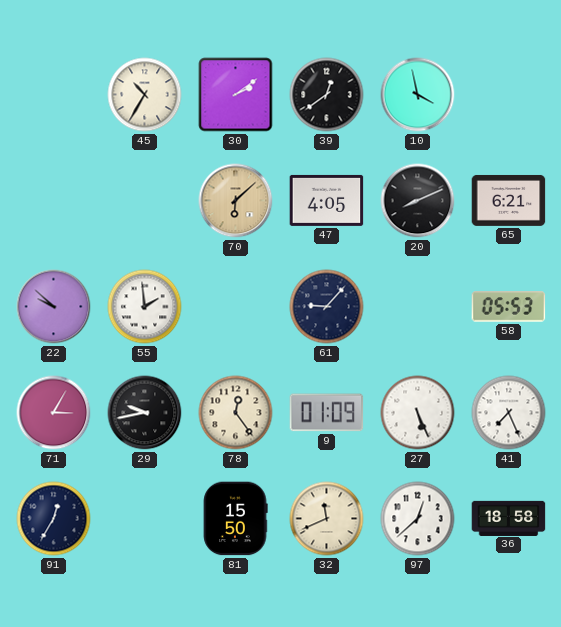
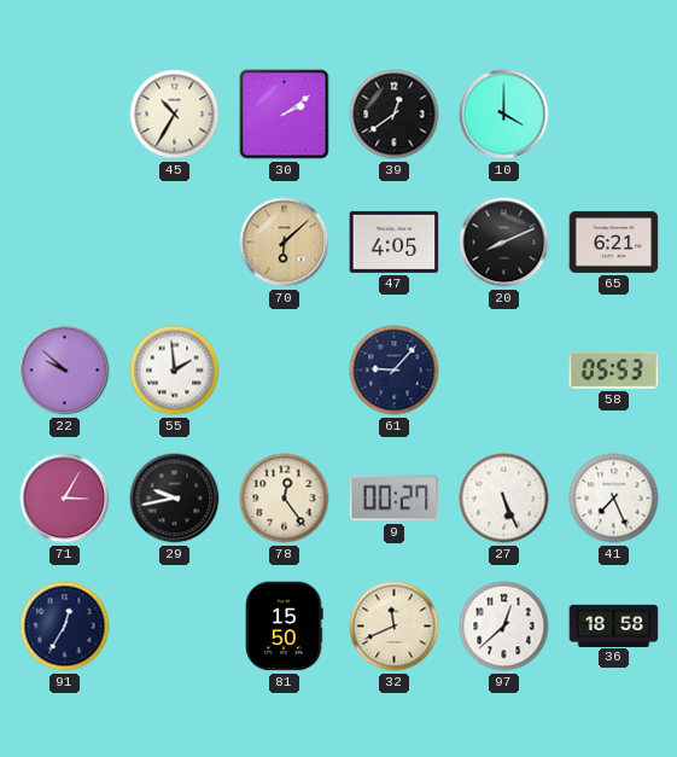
10: 3:58 -> 4:00 (504, 115)
9: 01:09 -> 00:27 (395, 499)
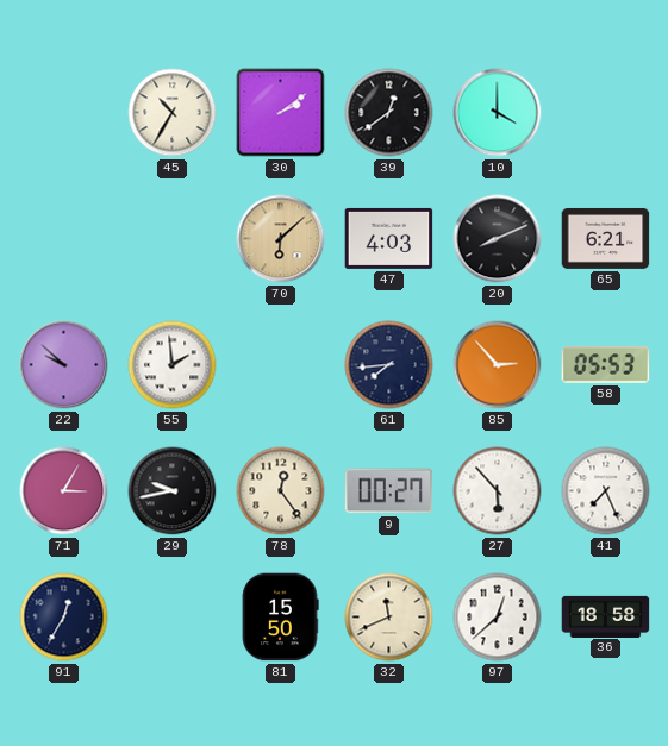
47: 4:05 -> 4:03 (389, 238)
61: 9:07 -> 7:44 (389, 365)
85: none -> 2:53 (498, 365)
27: 5:26 -> 5:53 (498, 491)
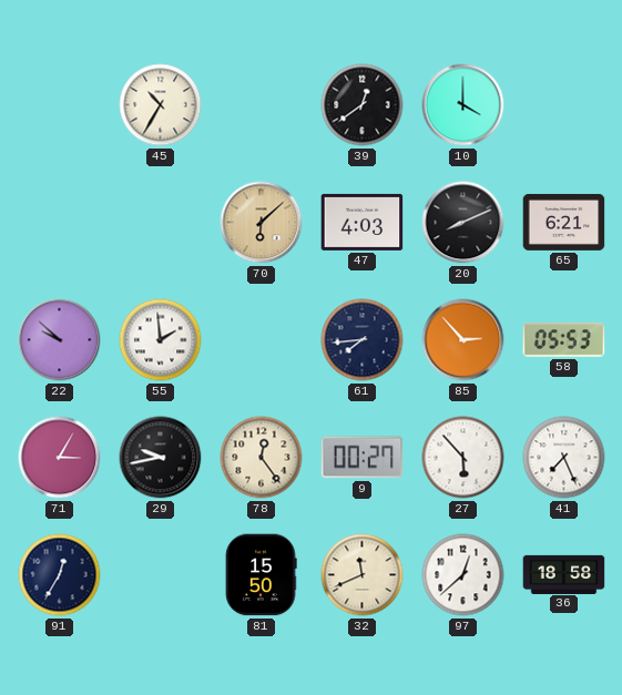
30: 2:09 -> none (281, 113)
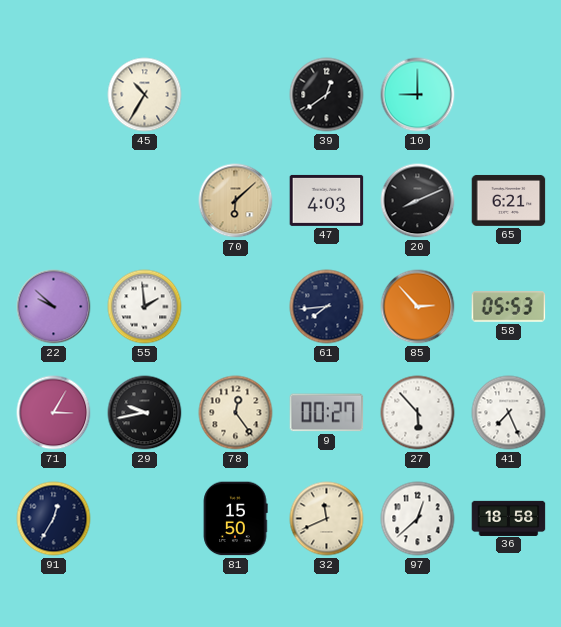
10: 4:00 -> 9:00 (418, 95)
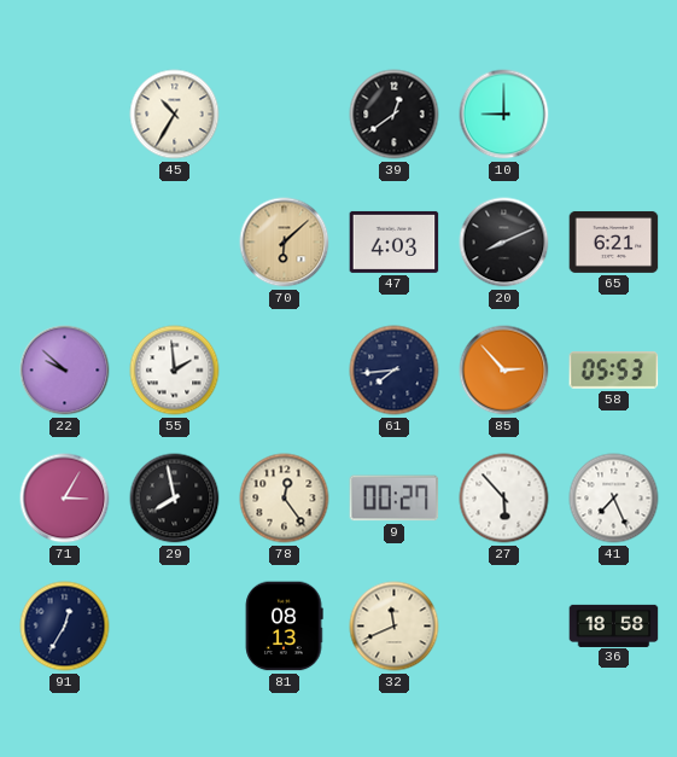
29: 9:43 -> 7:58 (175, 499)
81: 15:50 -> 08:13 (284, 627)
97: 12:38 -> none (418, 519)
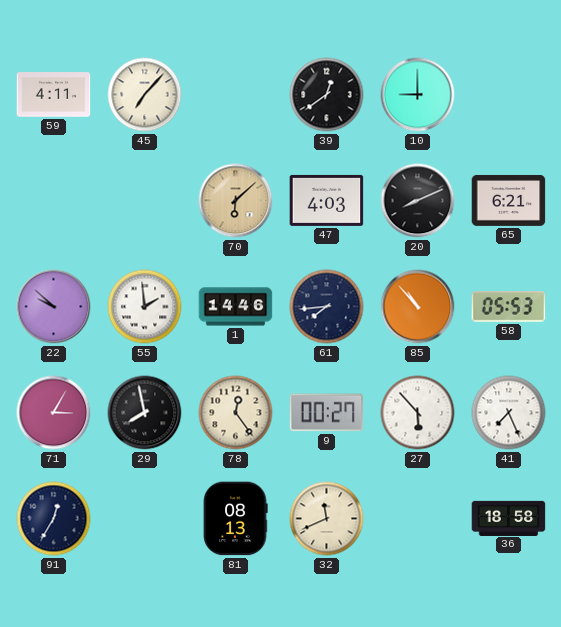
59: none -> 4:11 (54, 95)
45: 10:35 -> 7:07 (145, 95)
1: none -> 14:46 (236, 307)
85: 2:53 -> 10:53 (418, 307)
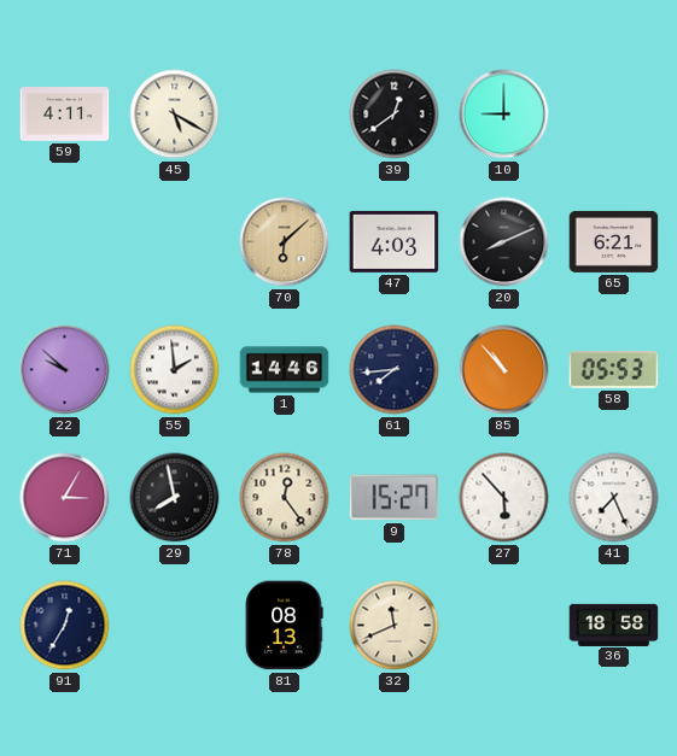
45: 7:07 -> 5:20 (175, 115)
9: 00:27 -> 15:27 (395, 498)
